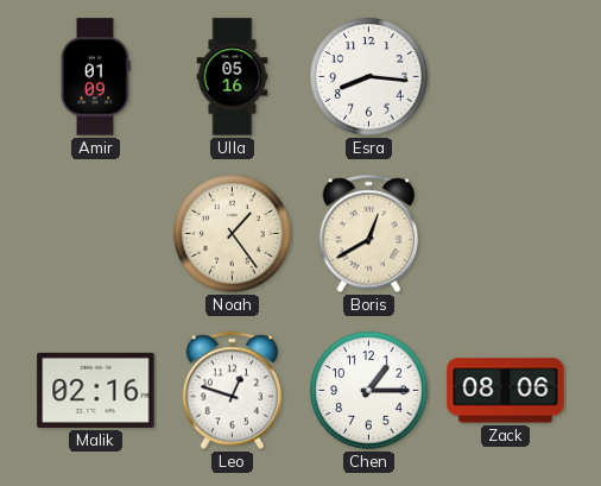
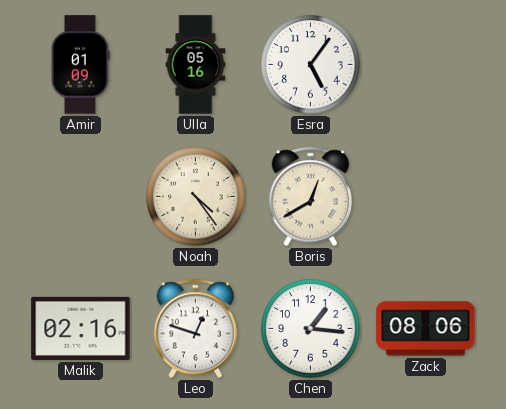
Esra: 8:16 -> 5:06 (311, 65)
Noah: 1:24 -> 4:24 (196, 197)
Chen: 1:15 -> 1:16 (311, 329)
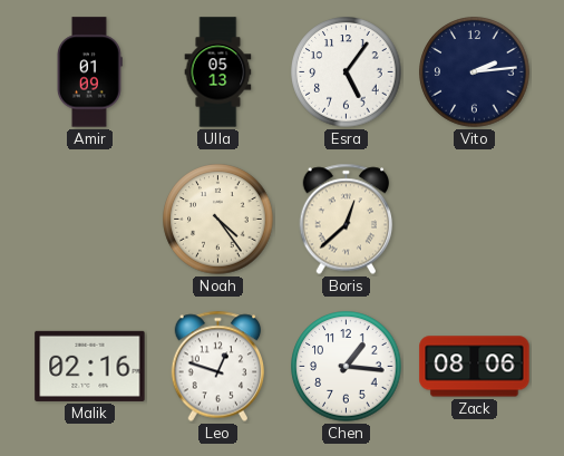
Ulla: 05:16 -> 05:13 (218, 72)
Vito: none -> 2:14 (475, 72)
Boris: 12:40 -> 12:38 (347, 220)
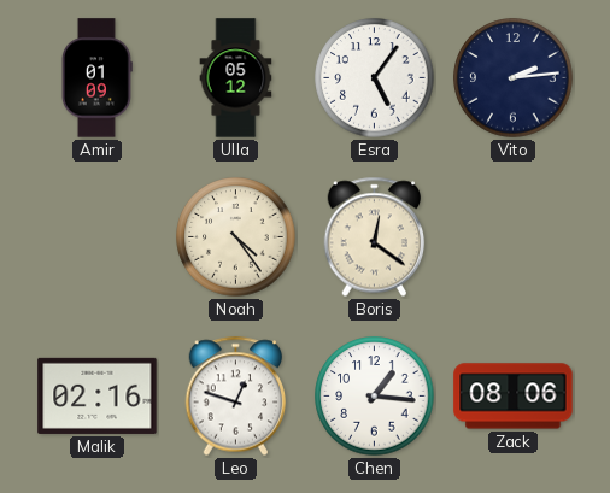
Ulla: 05:13 -> 05:12 (236, 78)
Boris: 12:38 -> 12:21 (375, 237)
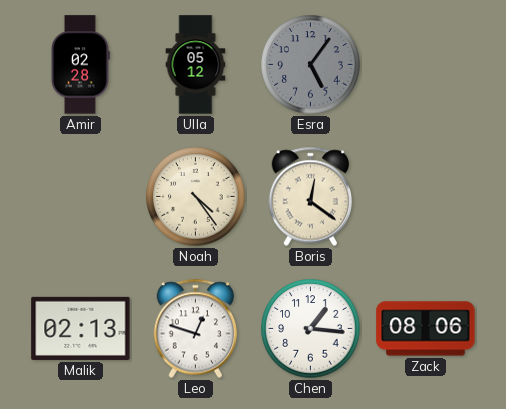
Amir: 01:09 -> 02:28 (80, 65)
Esra dial: white -> grey (311, 65)
Vito: 2:14 -> none (514, 78)
Malik: 02:16 -> 02:13 (81, 328)
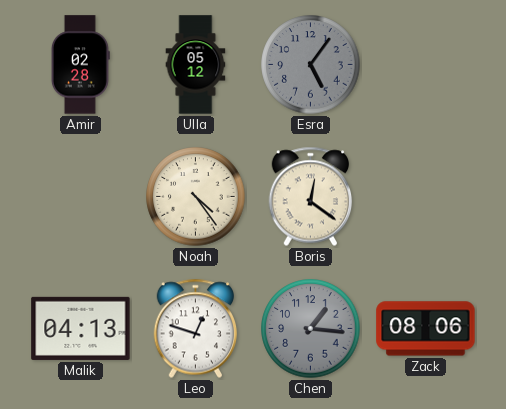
Malik: 02:13 -> 04:13 (81, 328)
Chen dial: white -> grey (311, 329)
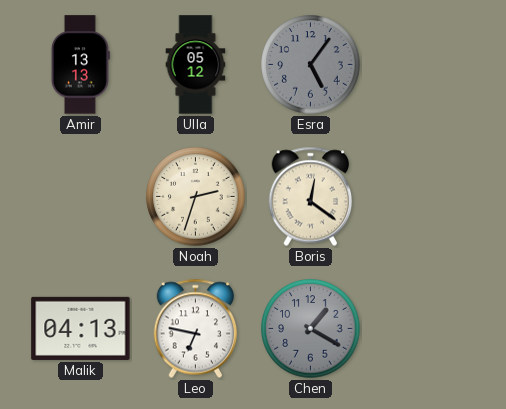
Amir: 02:28 -> 13:13 (80, 65)
Noah: 4:24 -> 2:33 (196, 197)
Leo: 12:48 -> 6:47 (196, 329)
Chen: 1:16 -> 1:20 (311, 329)
Zack: 08:06 -> none (426, 329)
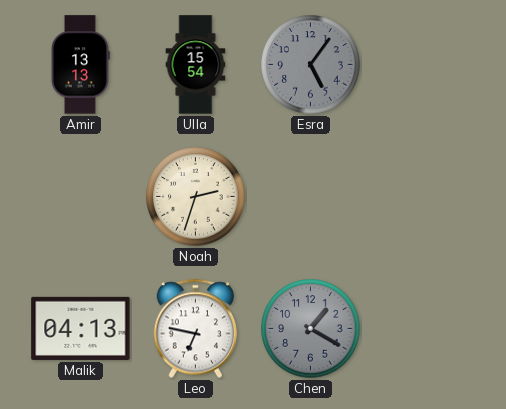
Ulla: 05:12 -> 15:54 (196, 65)
Boris: 12:21 -> none (311, 197)
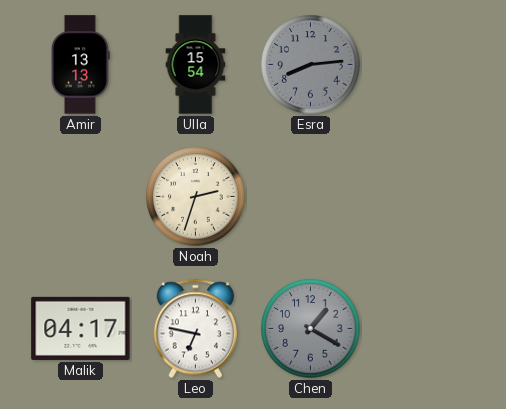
Esra: 5:06 -> 8:14 (311, 65)
Malik: 04:13 -> 04:17 (81, 328)
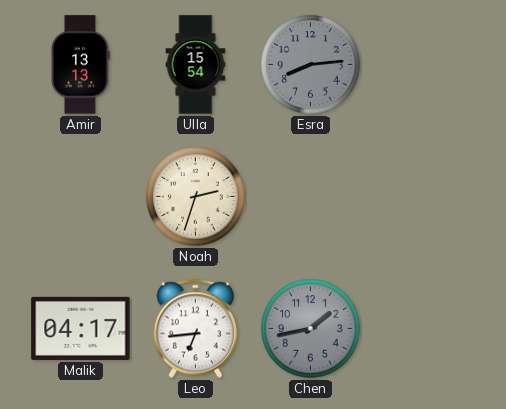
Leo: 6:47 -> 6:44 (196, 329)
Chen: 1:20 -> 1:43 (311, 329)
